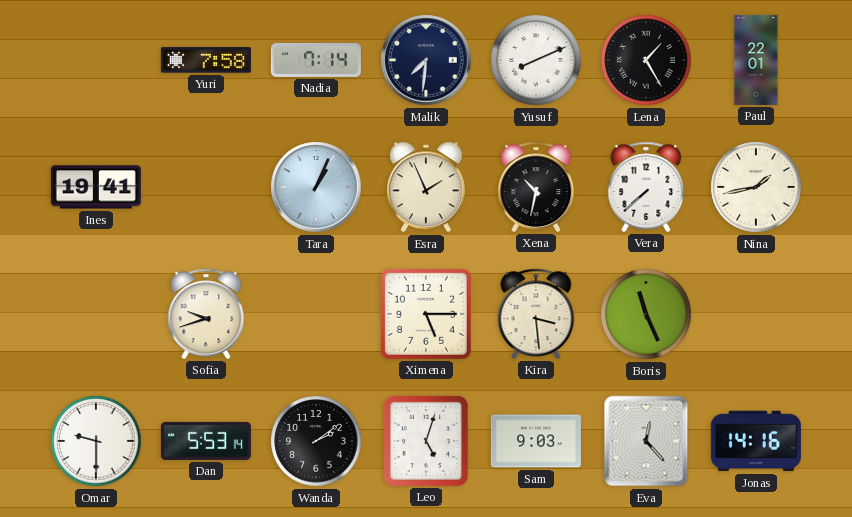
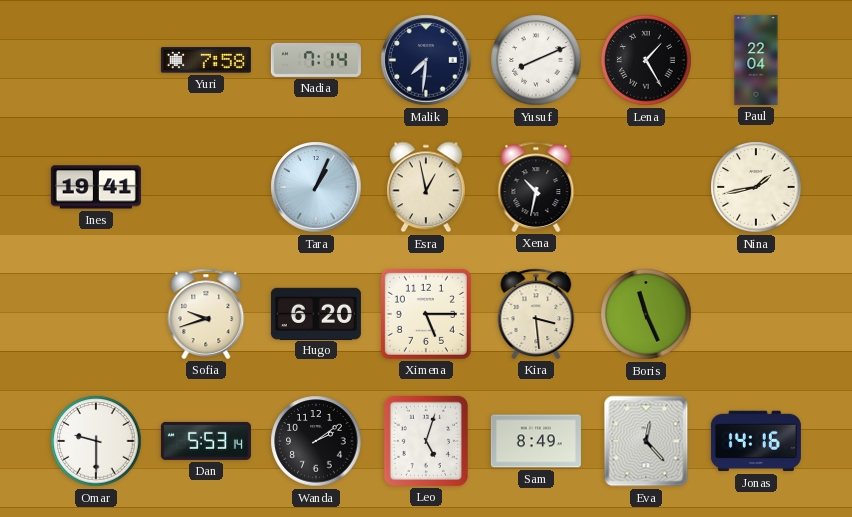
Paul: 22:01 -> 22:04 (756, 60)
Esra: 1:56 -> 12:58 (426, 187)
Vera: 7:38 -> none (646, 187)
Hugo: none -> 6:20 (316, 313)
Sam: 9:03 -> 8:49 (536, 441)
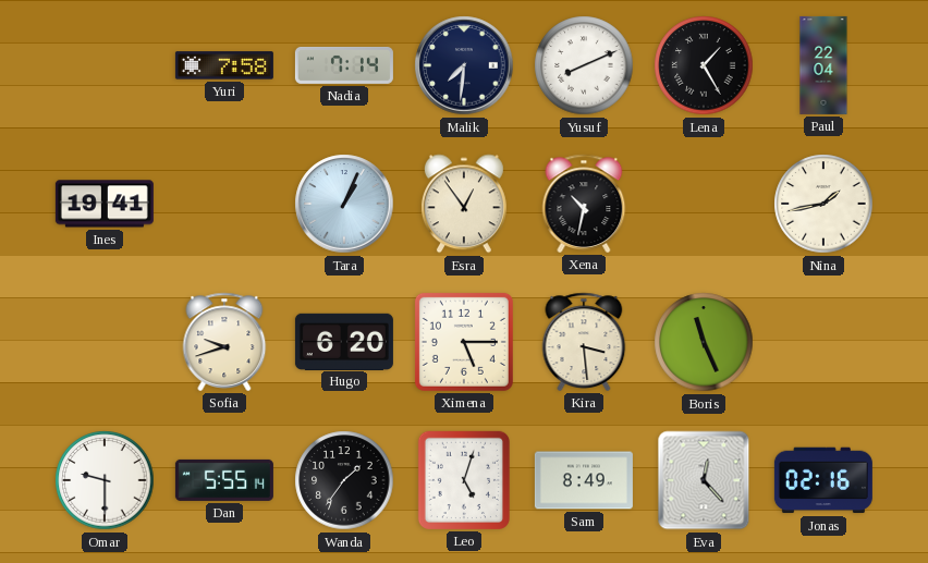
Esra: 12:58 -> 12:54 (464, 204)
Dan: 5:53 -> 5:55 (224, 480)
Wanda: 2:09 -> 1:36 (344, 480)
Jonas: 14:16 -> 02:16 (823, 480)
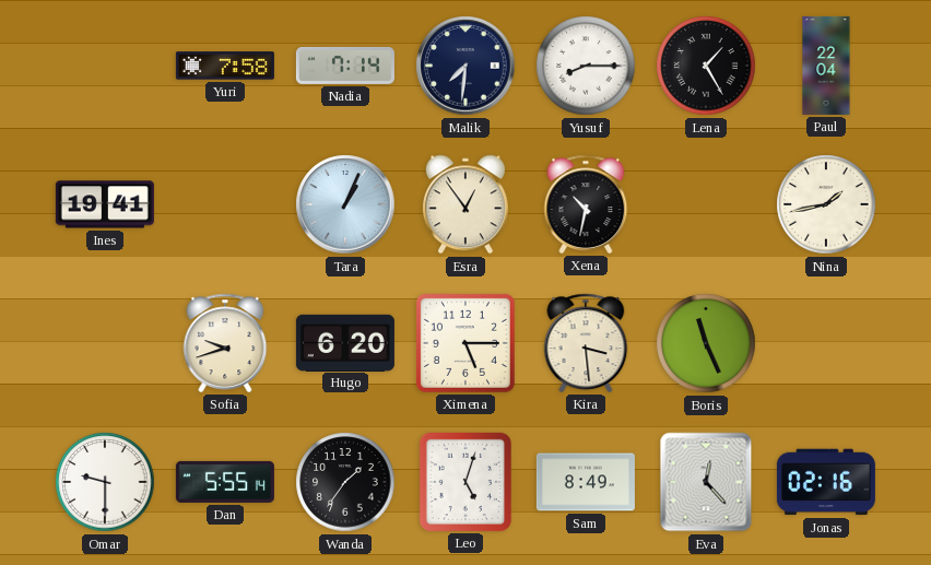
Yusuf: 8:11 -> 8:15 (586, 66)
